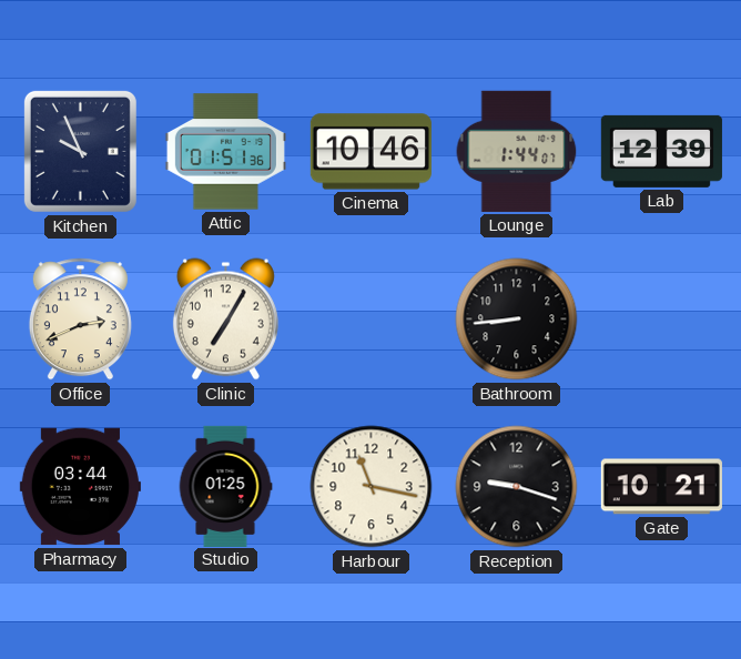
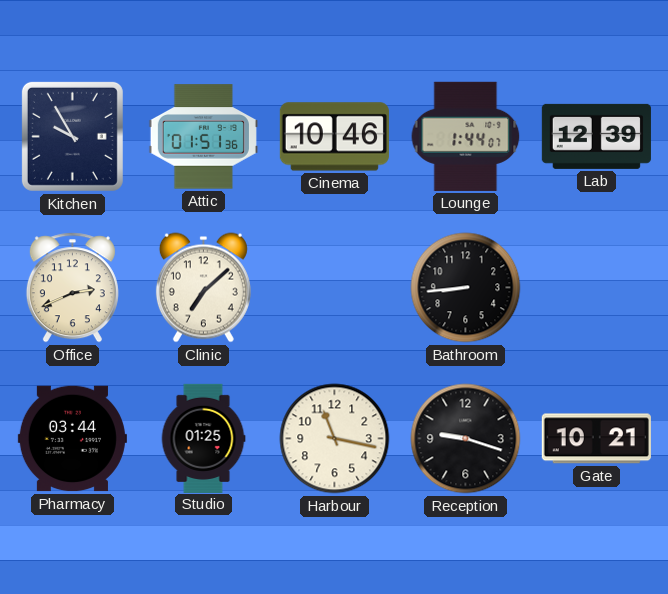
Kitchen: 9:56 -> 9:55 (72, 136)
Clinic: 7:05 -> 7:08 (203, 288)
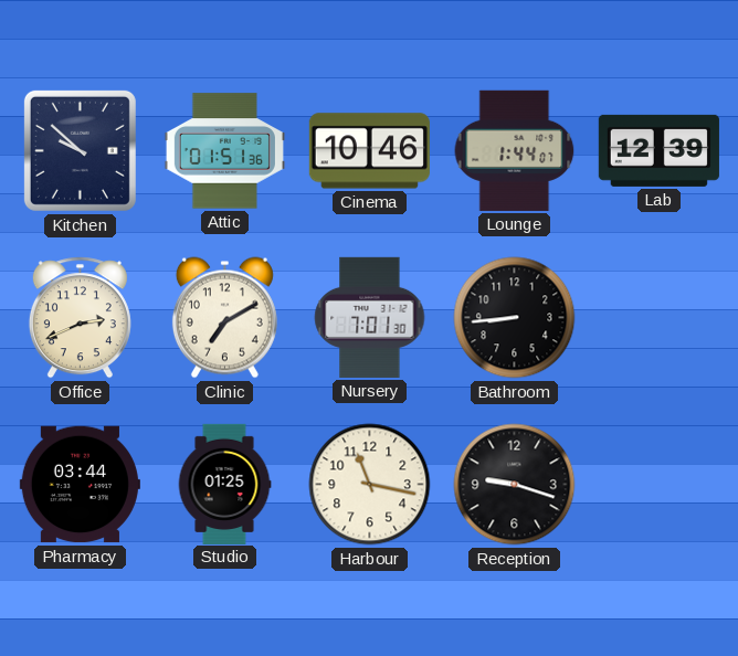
Kitchen: 9:55 -> 9:52 (80, 150)
Clinic: 7:08 -> 7:10 (224, 318)
Nursery: none -> 7:01 (370, 317)
Gate: 10:21 -> none (596, 439)
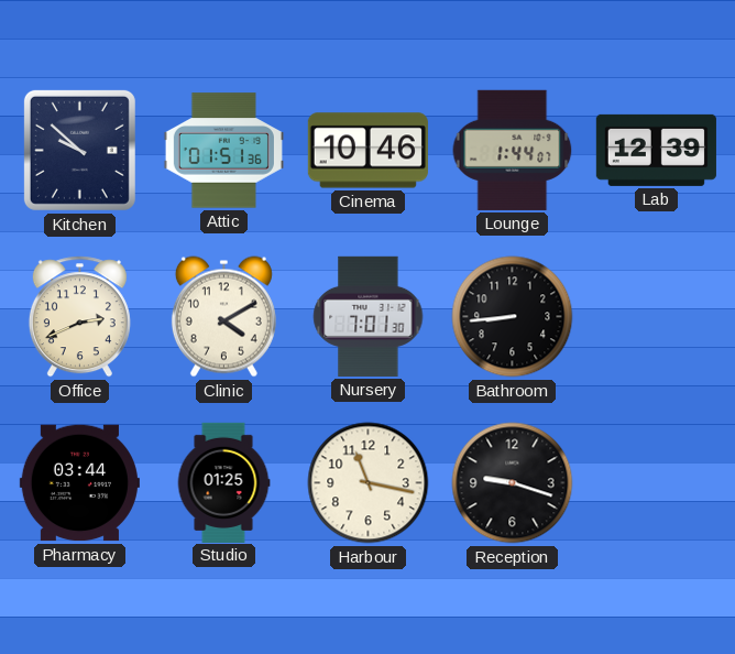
Clinic: 7:10 -> 4:10 (223, 317)
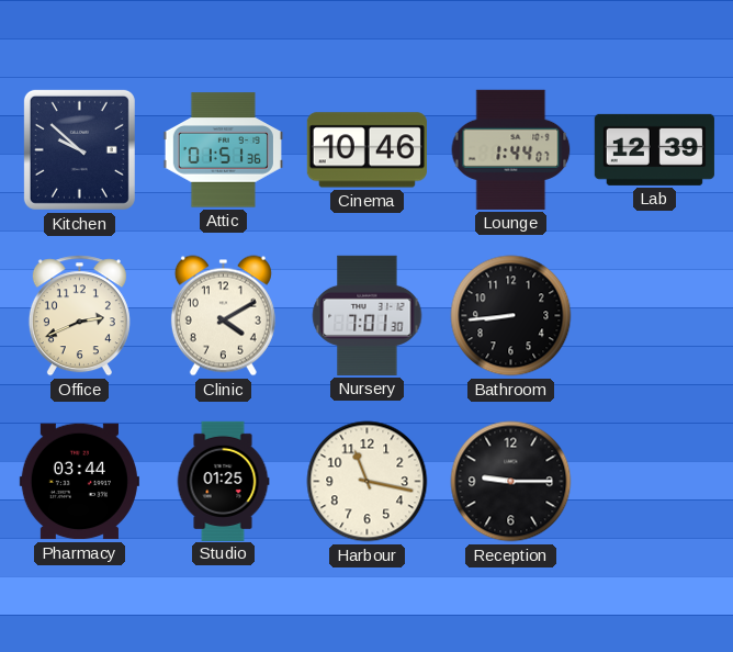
Reception: 9:18 -> 9:15 (511, 482)
